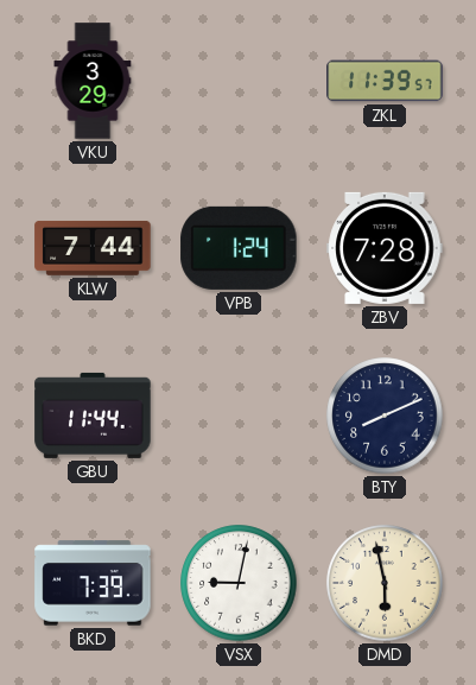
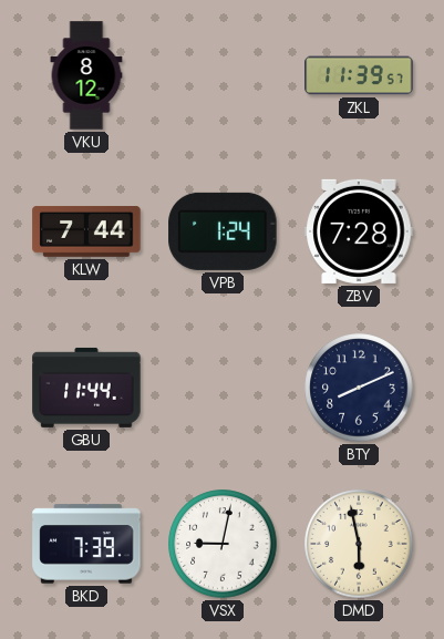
VKU: 3:29 -> 8:12 (86, 75)
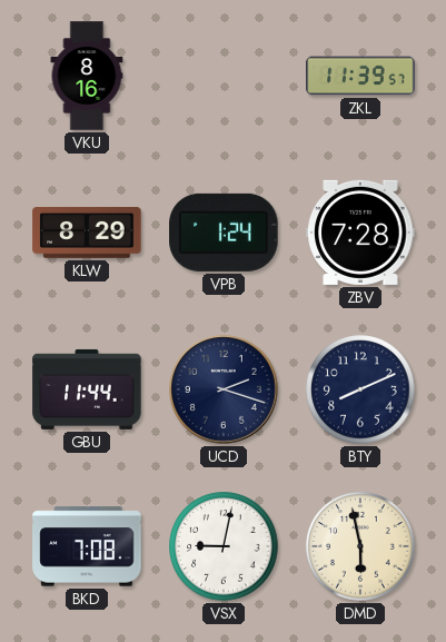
VKU: 8:12 -> 8:16 (87, 76)
KLW: 7:44 -> 8:29 (87, 233)
UCD: none -> 2:18 (224, 389)
BKD: 7:39 -> 7:08 (87, 546)
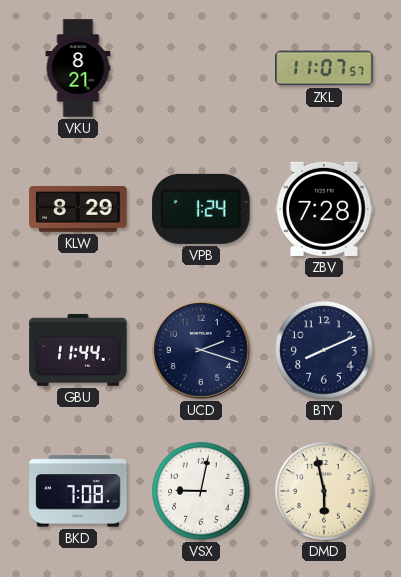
VKU: 8:16 -> 8:21 (78, 68)
ZKL: 11:39 -> 11:07 (324, 68)
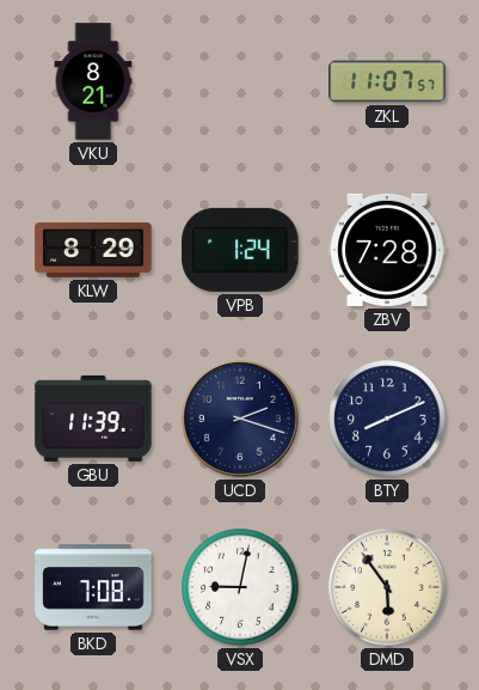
GBU: 11:44 -> 11:39 (93, 419)
DMD: 5:58 -> 5:54 (387, 587)
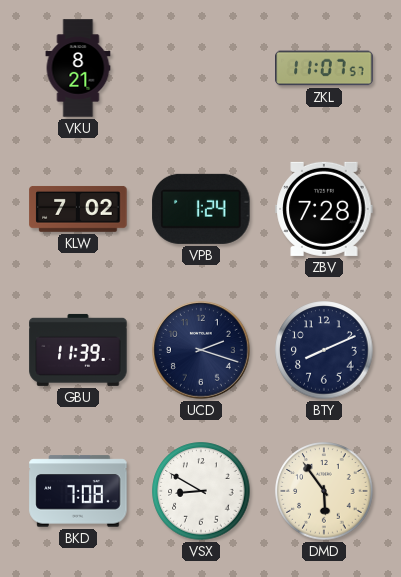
KLW: 8:29 -> 7:02 (78, 209)
VSX: 9:02 -> 8:50 (201, 491)
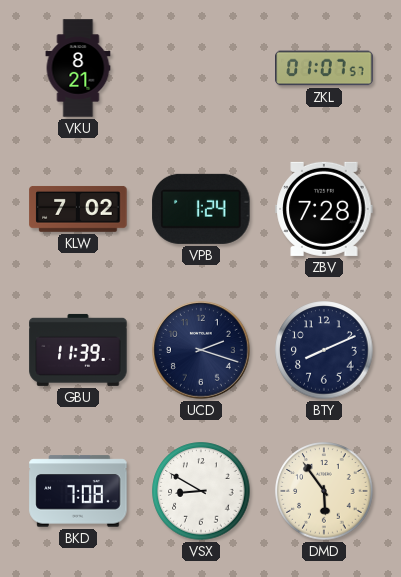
ZKL: 11:07 -> 01:07 (324, 68)
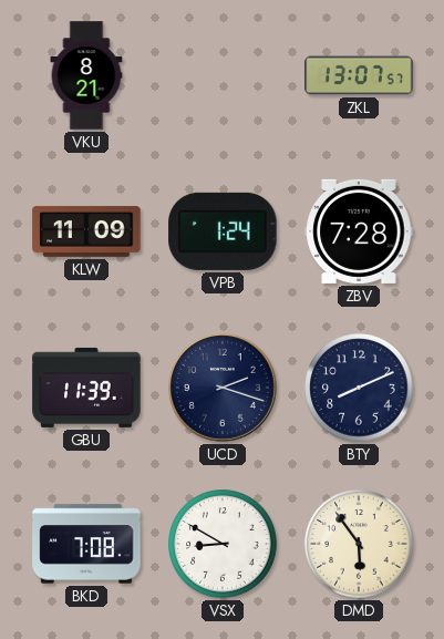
ZKL: 01:07 -> 13:07 (359, 75)
KLW: 7:02 -> 11:09 (86, 231)
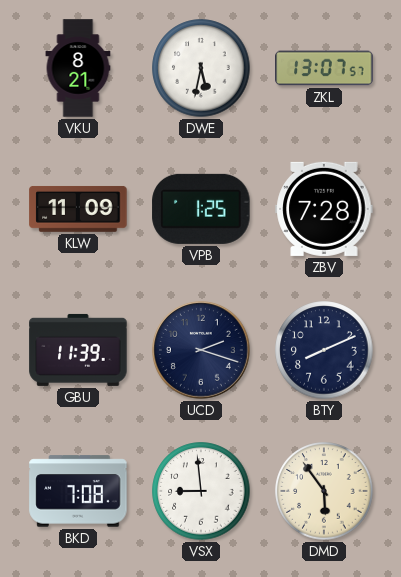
DWE: none -> 5:32 (201, 68)
VPB: 1:24 -> 1:25 (201, 209)
VSX: 8:50 -> 8:59 (201, 491)
